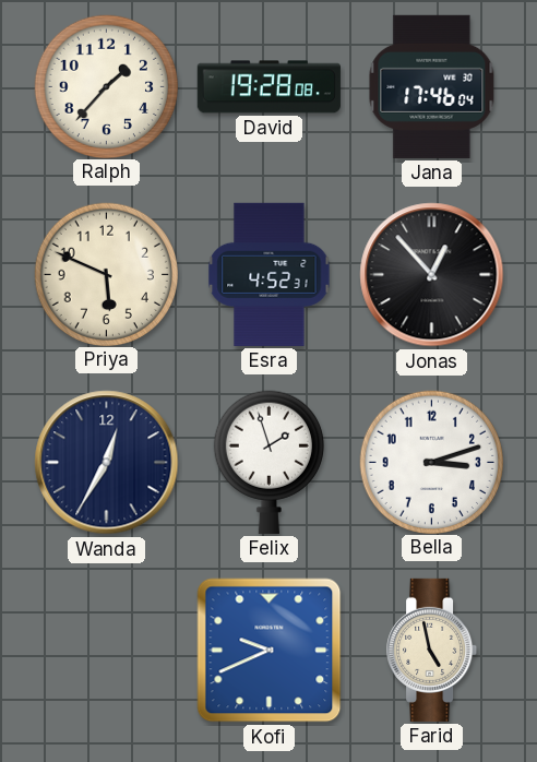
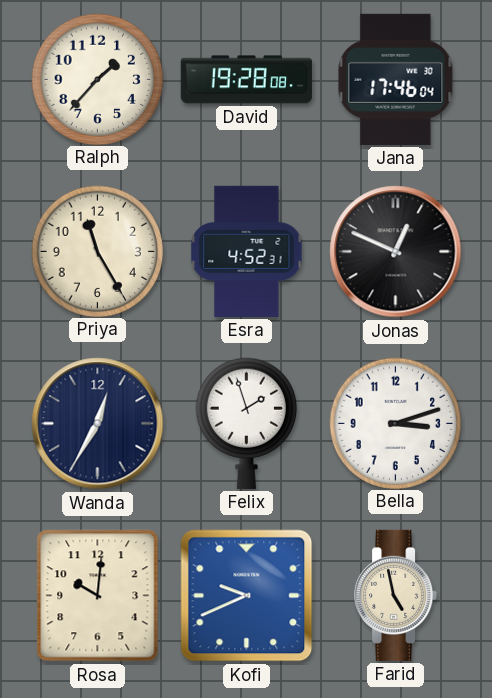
Priya: 5:49 -> 11:25 (97, 251)
Jonas: 12:53 -> 12:49 (396, 252)
Rosa: none -> 10:01 (98, 596)
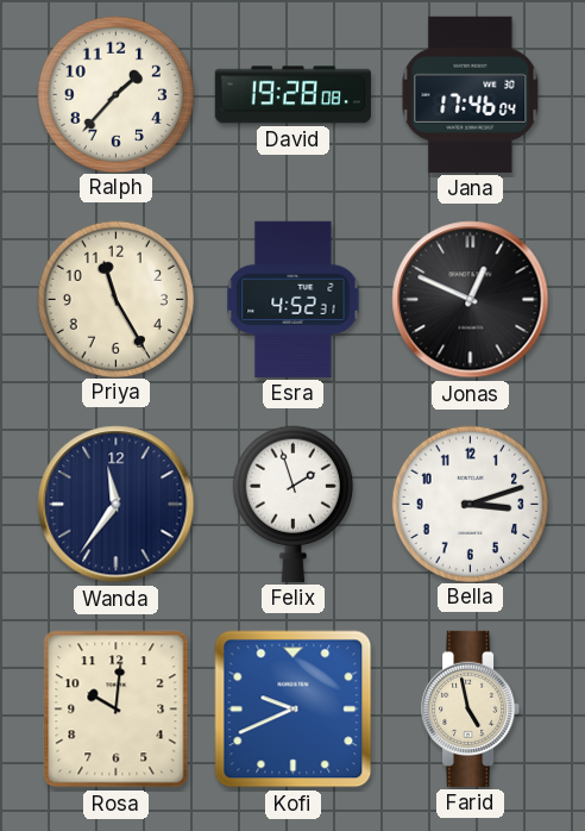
Wanda: 12:35 -> 11:36 (117, 505)
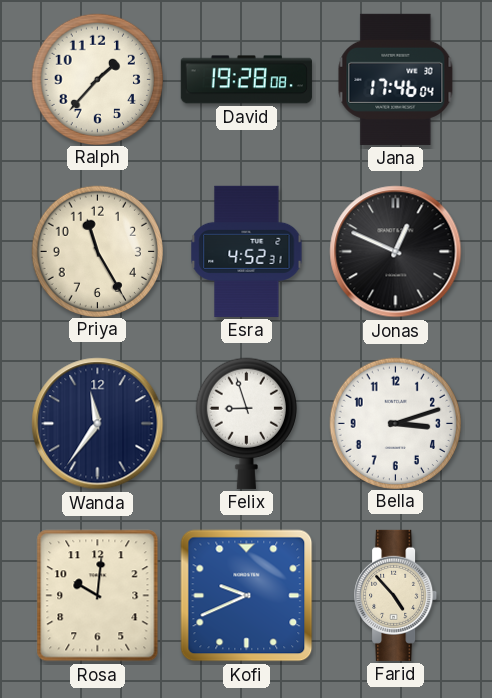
Felix: 1:57 -> 8:57 (246, 423)
Farid: 4:58 -> 4:53 (396, 595)
